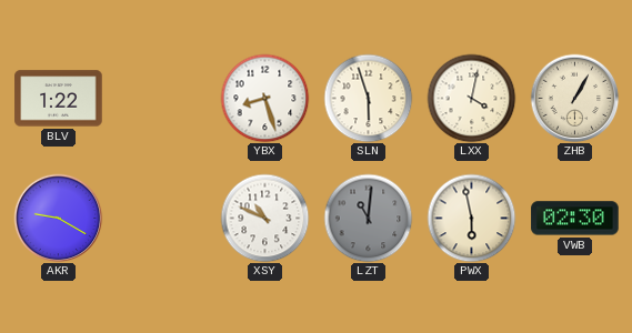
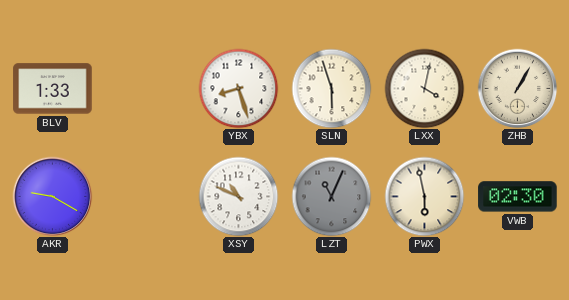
BLV: 1:22 -> 1:33 (53, 89)
LZT: 11:01 -> 11:04 (331, 196)
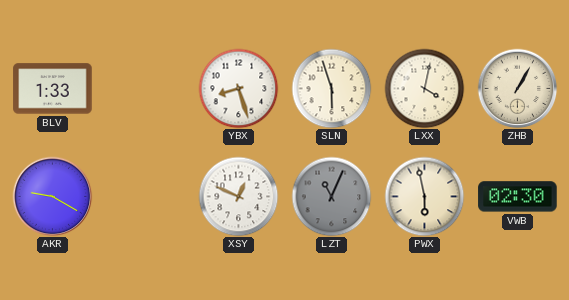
XSY: 10:49 -> 12:49 (238, 196)
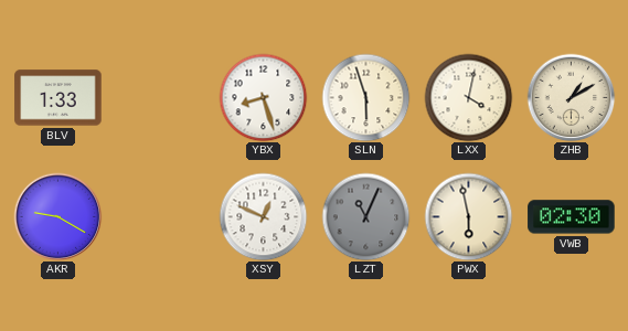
ZHB: 1:05 -> 1:10 (571, 97)
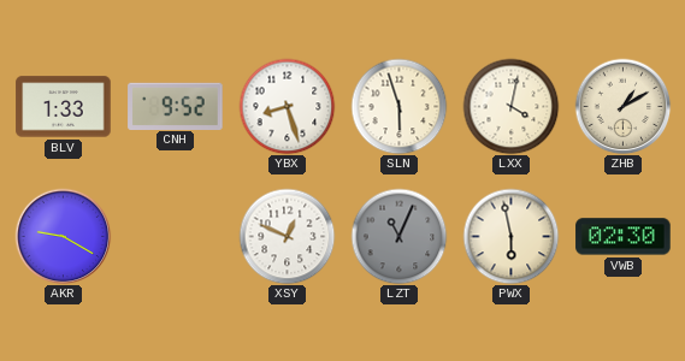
CNH: none -> 9:52 (176, 106)
